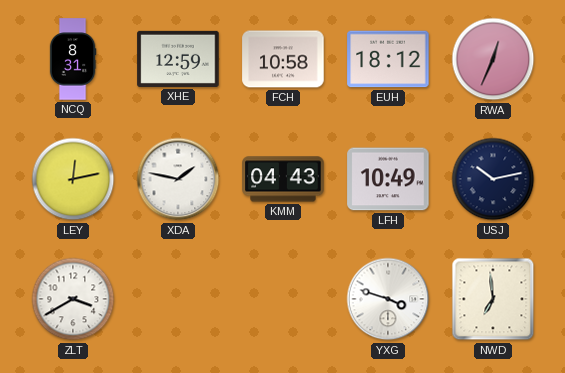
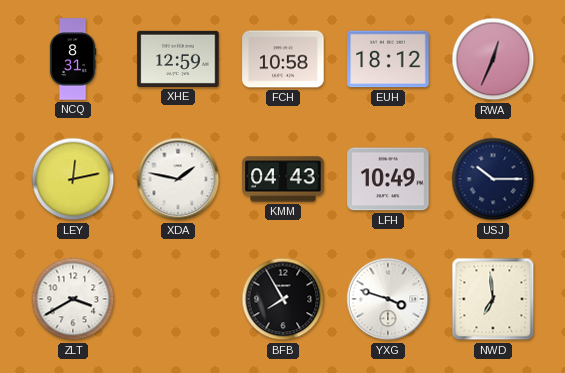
USJ: 10:13 -> 10:15 (493, 179)
BFB: none -> 7:55 (283, 299)
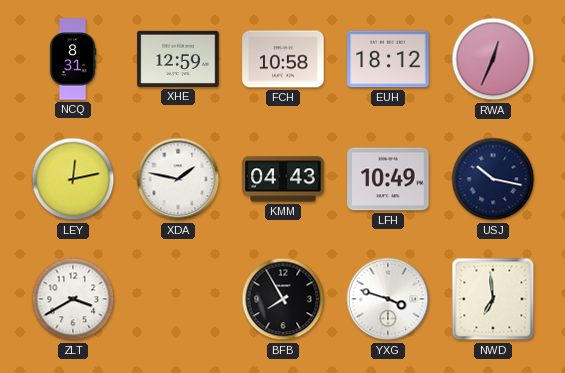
USJ: 10:15 -> 10:17 (493, 179)
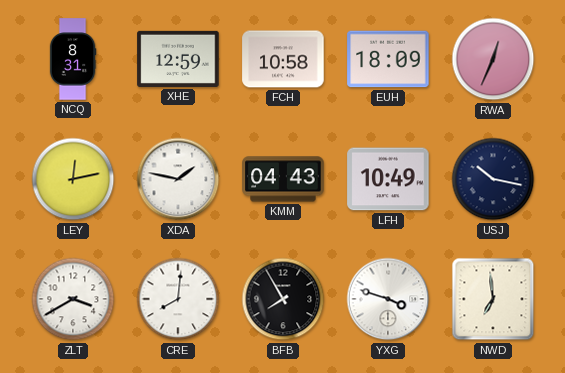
EUH: 18:12 -> 18:09 (388, 59)
CRE: none -> 8:01 (178, 299)
